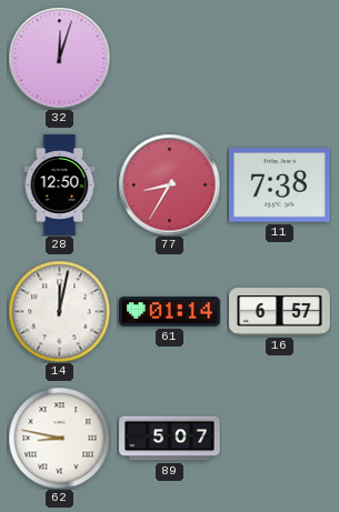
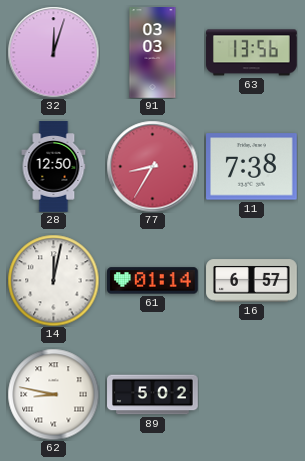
91: none -> 03:03 (153, 53)
63: none -> 13:56 (252, 53)
89: 5:07 -> 5:02 (153, 395)
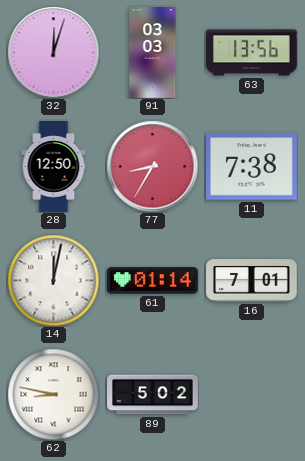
16: 6:57 -> 7:01 (252, 281)
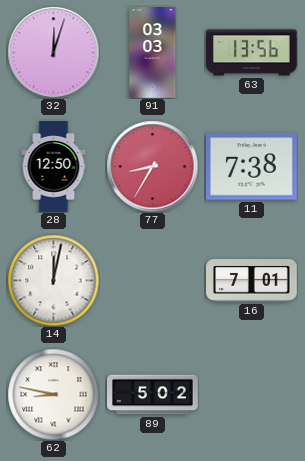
61: 01:14 -> none (153, 281)
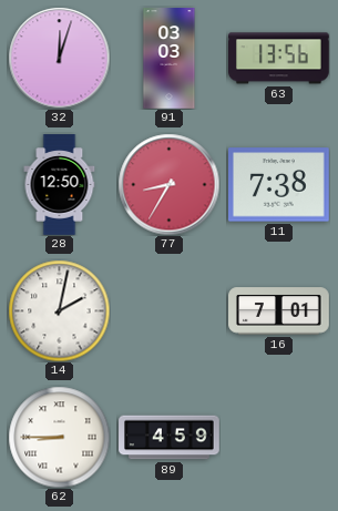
14: 12:02 -> 2:02 (59, 310)
62: 8:47 -> 8:45 (59, 437)
89: 5:02 -> 4:59 (170, 438)
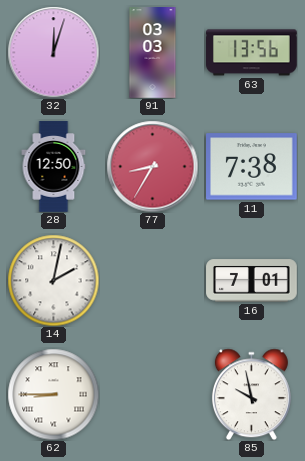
89: 4:59 -> none (170, 438)
85: none -> 9:58 (251, 394)
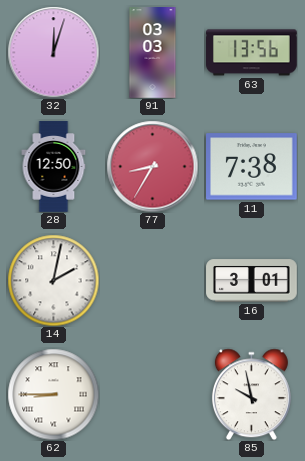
16: 7:01 -> 3:01 (252, 281)
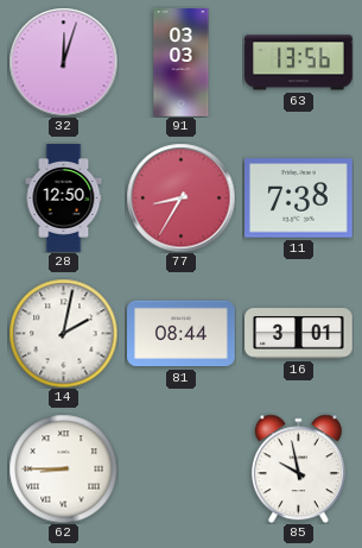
81: none -> 08:44 (182, 334)
